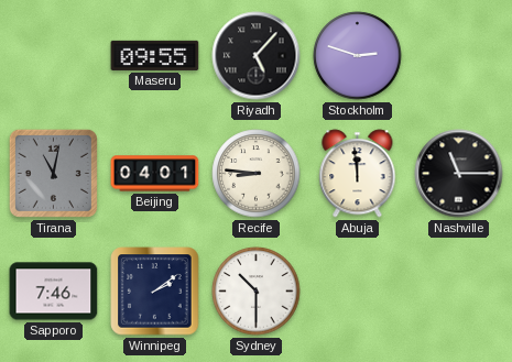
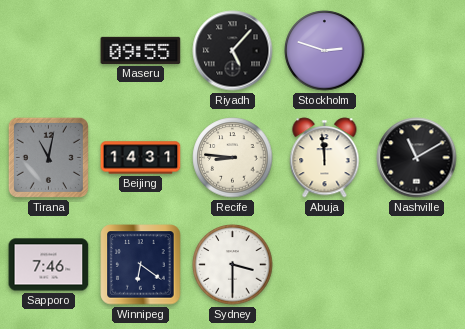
Beijing: 04:01 -> 14:31 (141, 158)
Nashville: 11:15 -> 11:10 (417, 158)
Winnipeg: 2:09 -> 6:21 (141, 265)
Sydney: 10:30 -> 3:30 (233, 265)
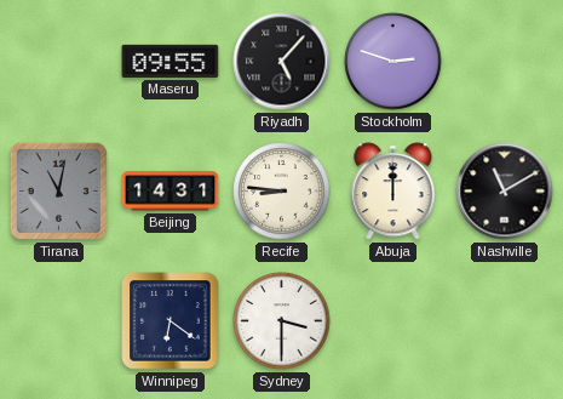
Abuja: 11:59 -> 12:00 (393, 192)
Sapporo: 7:46 -> none (49, 265)
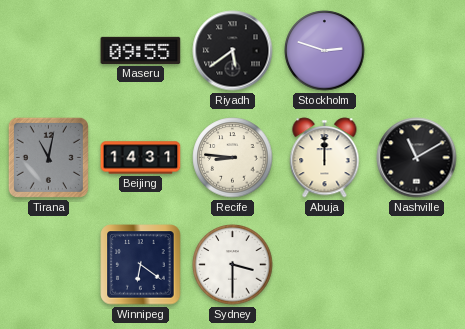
Riyadh: 5:07 -> 5:39 (233, 51)
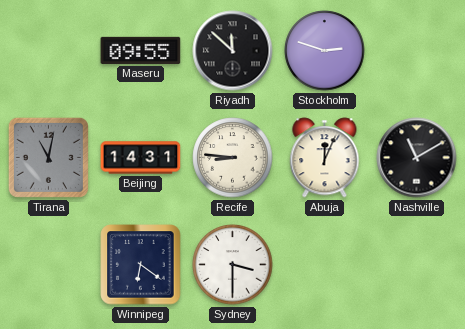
Riyadh: 5:39 -> 11:52 (233, 51)
Abuja: 12:00 -> 12:04 (325, 158)
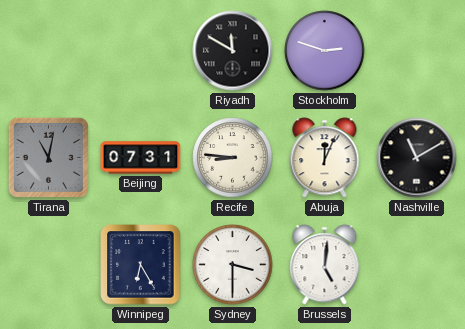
Maseru: 09:55 -> none (141, 50)
Riyadh: 11:52 -> 11:50 (233, 51)
Beijing: 14:31 -> 07:31 (141, 158)
Winnipeg: 6:21 -> 6:25 (141, 265)
Brussels: none -> 5:01 (325, 265)
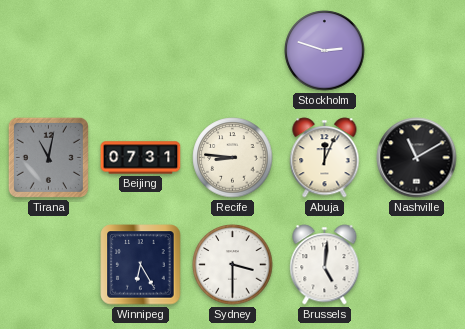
Riyadh: 11:50 -> none (233, 51)
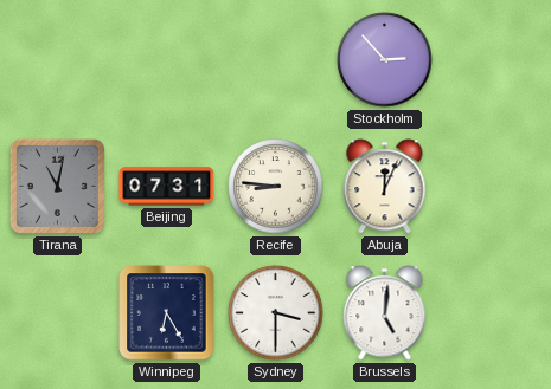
Stockholm: 2:48 -> 2:53 (385, 60)
Nashville: 11:10 -> none (417, 158)
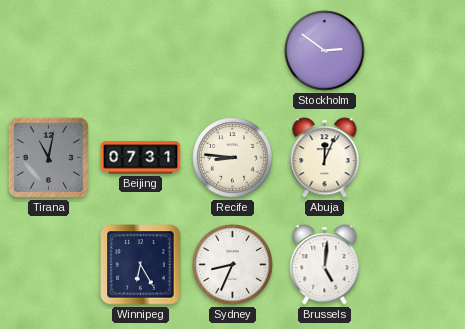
Stockholm: 2:53 -> 2:51 (325, 51)
Sydney: 3:30 -> 8:34 (233, 265)
